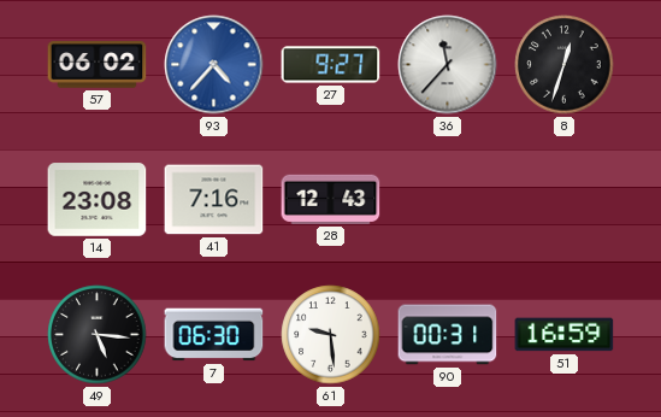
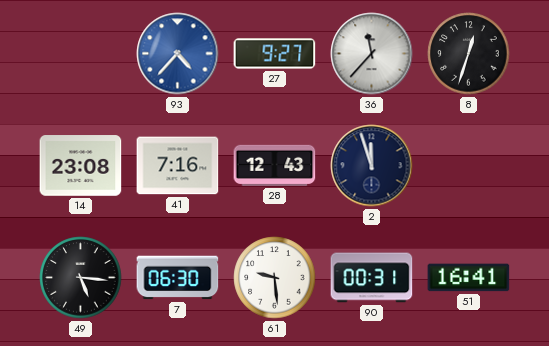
57: 06:02 -> none (98, 65)
2: none -> 11:57 (372, 166)
51: 16:59 -> 16:41 (469, 278)
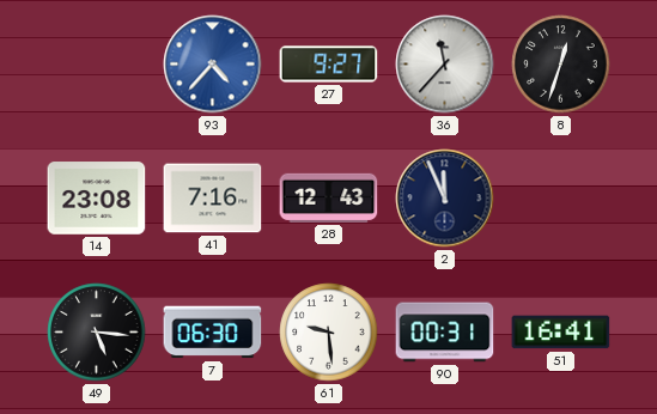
2: 11:57 -> 11:56 (445, 199)
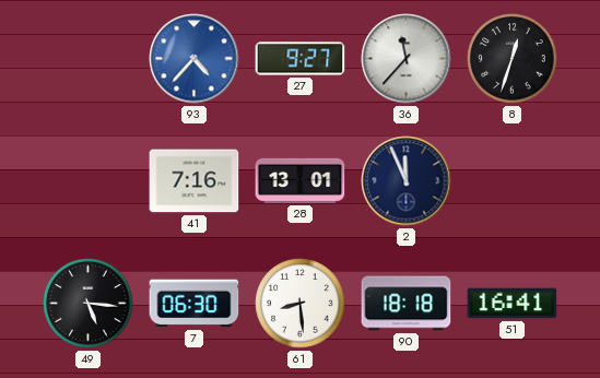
14: 23:08 -> none (97, 199)
28: 12:43 -> 13:01 (301, 180)
61: 9:29 -> 8:29 (301, 304)
90: 00:31 -> 18:18 (407, 304)
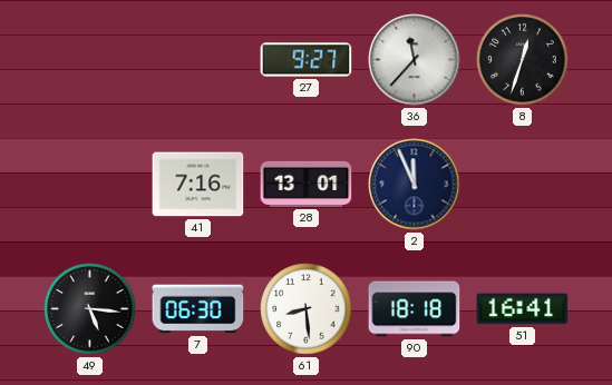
93: 4:37 -> none (195, 59)
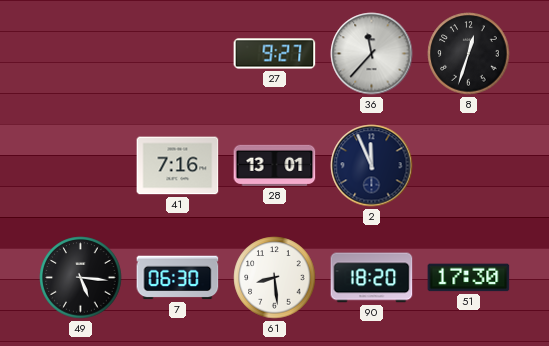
90: 18:18 -> 18:20 (372, 278)
51: 16:41 -> 17:30 (469, 278)
